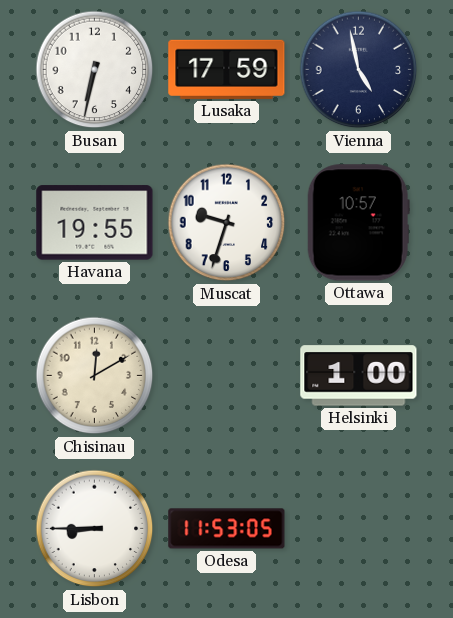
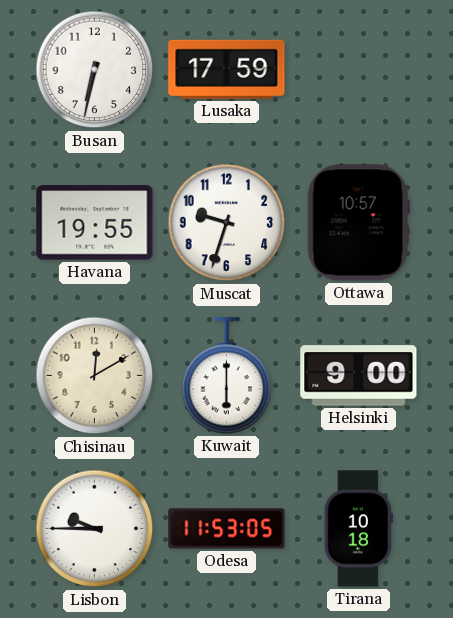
Vienna: 4:58 -> none (359, 70)
Kuwait: none -> 6:00 (227, 376)
Helsinki: 1:00 -> 9:00 (359, 376)
Lisbon: 8:45 -> 9:45 (95, 529)
Tirana: none -> 10:18 (358, 529)
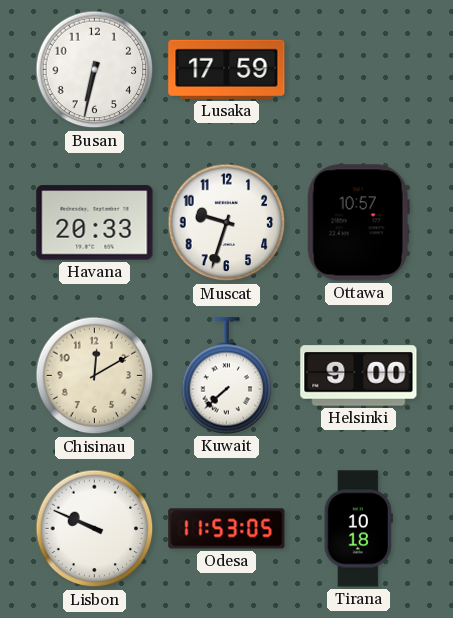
Havana: 19:55 -> 20:33 (95, 223)
Kuwait: 6:00 -> 7:38 (227, 376)
Lisbon: 9:45 -> 9:49 (95, 529)
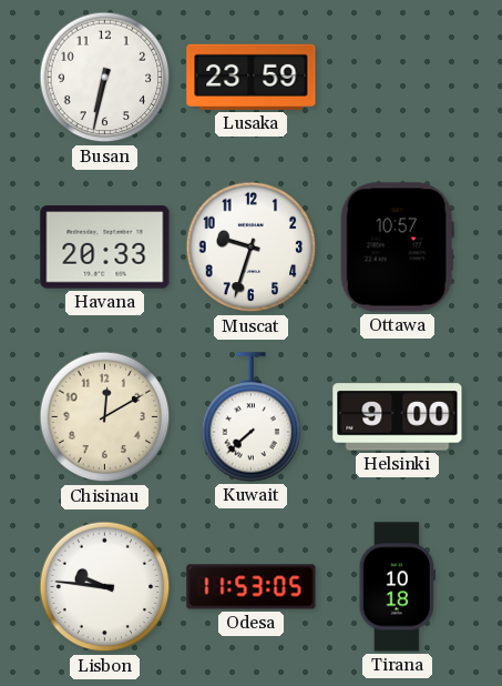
Lusaka: 17:59 -> 23:59 (252, 77)
Lisbon: 9:49 -> 9:46 (105, 587)
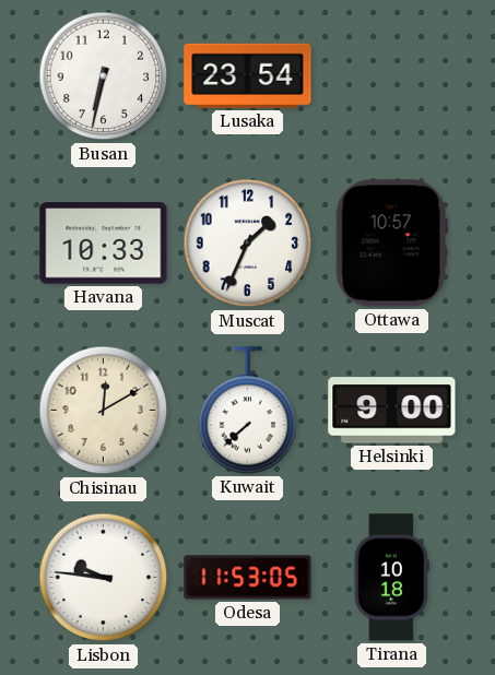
Lusaka: 23:59 -> 23:54 (248, 75)
Havana: 20:33 -> 10:33 (104, 244)
Muscat: 9:33 -> 1:34 (248, 244)
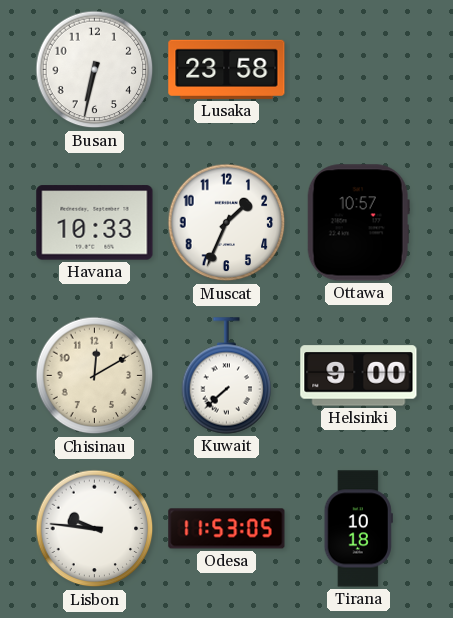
Lusaka: 23:54 -> 23:58 (227, 69)
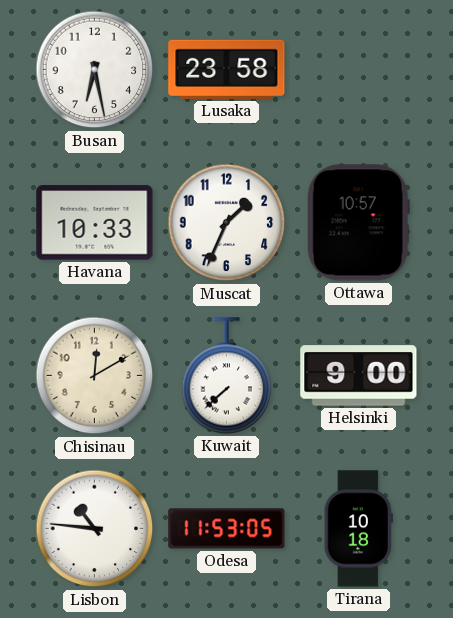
Busan: 6:32 -> 6:28 (95, 70)
Lisbon: 9:46 -> 10:46 (95, 529)
